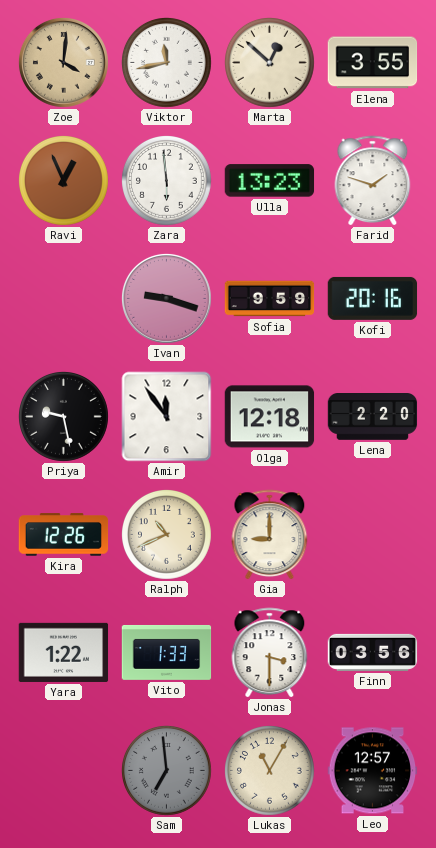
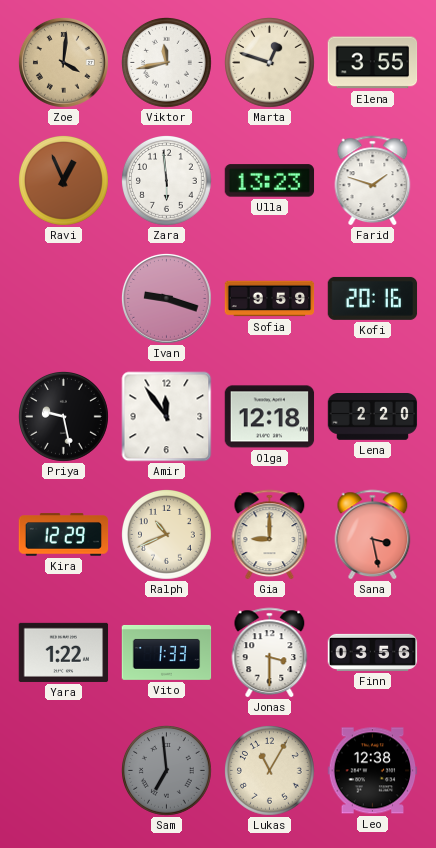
Marta: 12:52 -> 12:48 (270, 63)
Kira: 12:26 -> 12:29 (64, 535)
Sana: none -> 3:28 (373, 535)
Leo: 12:57 -> 12:38 (373, 771)
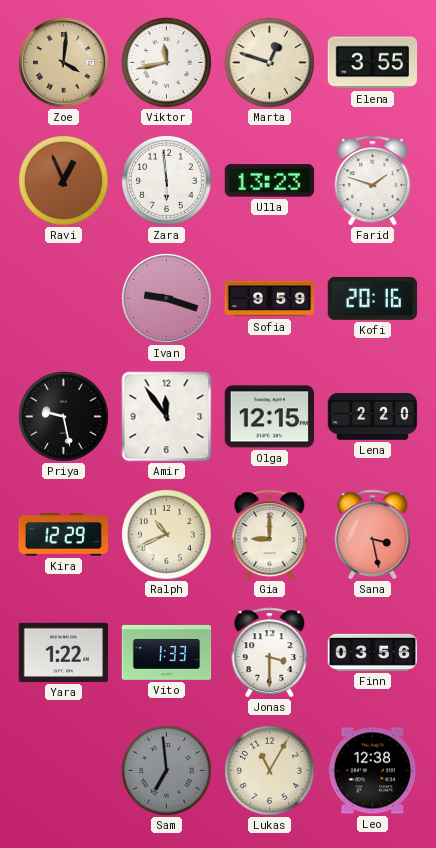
Olga: 12:18 -> 12:15 (270, 417)
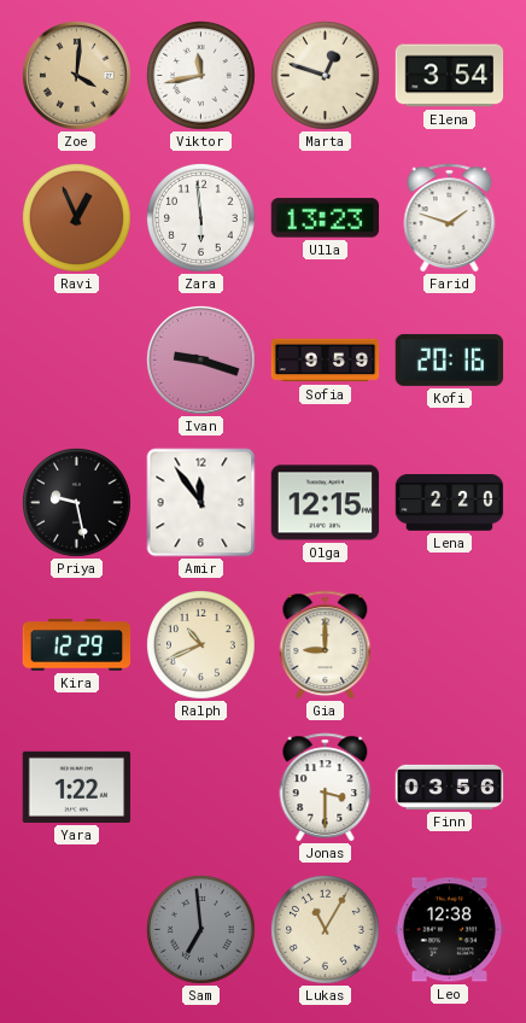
Elena: 3:55 -> 3:54 (450, 76)
Sana: 3:28 -> none (373, 535)
Vito: 1:33 -> none (167, 653)
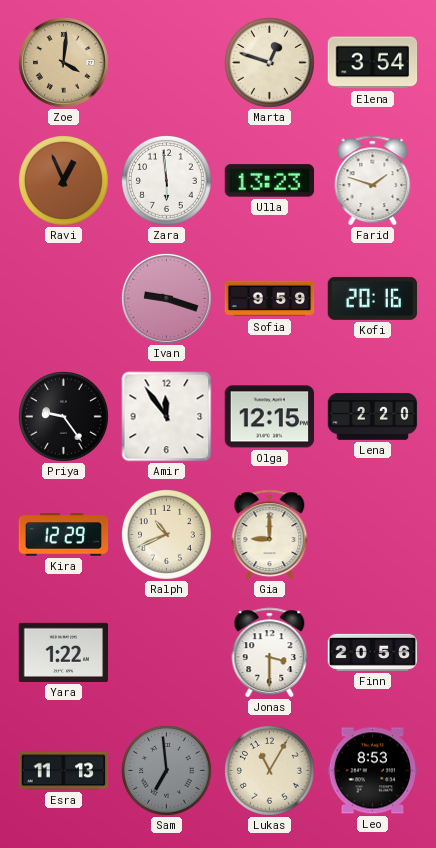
Viktor: 11:43 -> none (201, 76)
Priya: 9:28 -> 9:24 (64, 417)
Finn: 03:56 -> 20:56 (373, 652)
Esra: none -> 11:13 (64, 771)
Leo: 12:38 -> 8:53 (373, 771)
